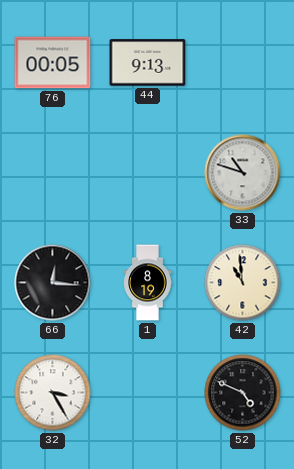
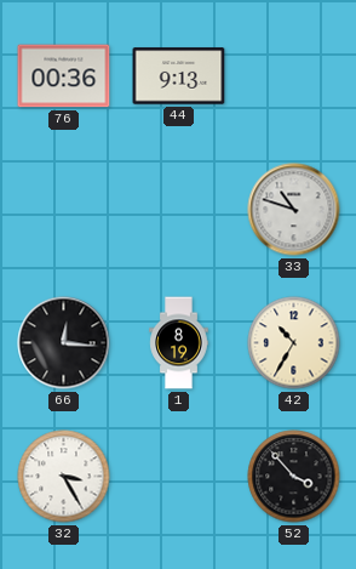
76: 00:05 -> 00:36 (64, 76)
42: 10:59 -> 10:35 (294, 343)
52: 4:49 -> 3:53 (294, 477)
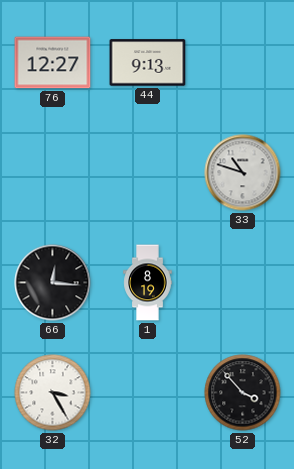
76: 00:36 -> 12:27 (53, 63)
42: 10:35 -> none (294, 343)
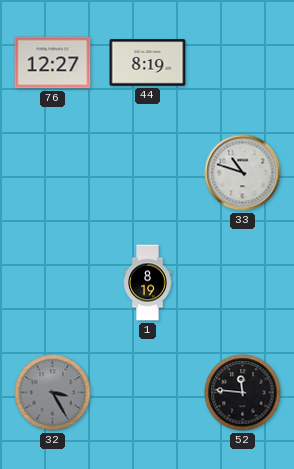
44: 9:13 -> 8:19 (148, 63)
66: 12:16 -> none (53, 283)
32 dial: white -> grey (53, 393)
52: 3:53 -> 11:46 (243, 393)
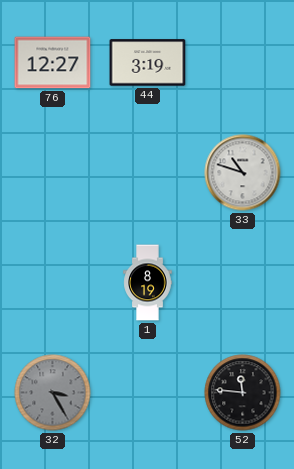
44: 8:19 -> 3:19 (148, 63)
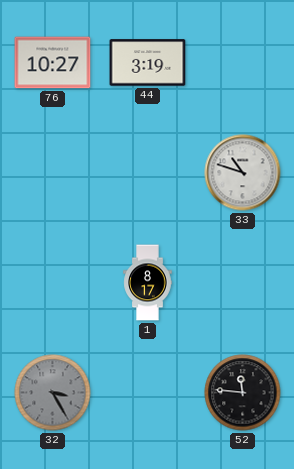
76: 12:27 -> 10:27 (53, 63)
1: 8:19 -> 8:17 (148, 283)
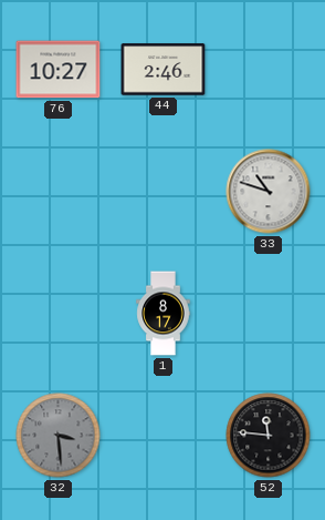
44: 3:19 -> 2:46 (164, 70)
32: 3:25 -> 3:29 (59, 436)
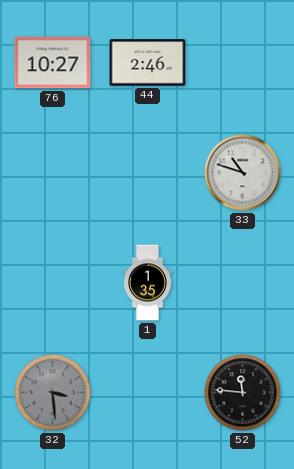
1: 8:17 -> 1:35 (148, 283)
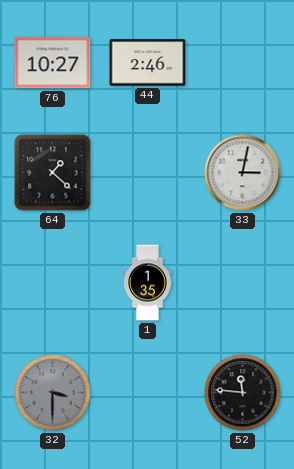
64: none -> 1:22 (53, 173)
33: 10:48 -> 3:02 (243, 173)
32: 3:29 -> 3:30 (53, 393)
